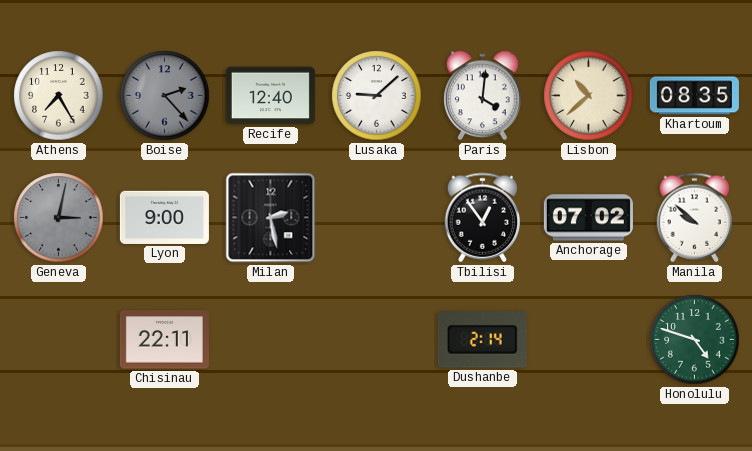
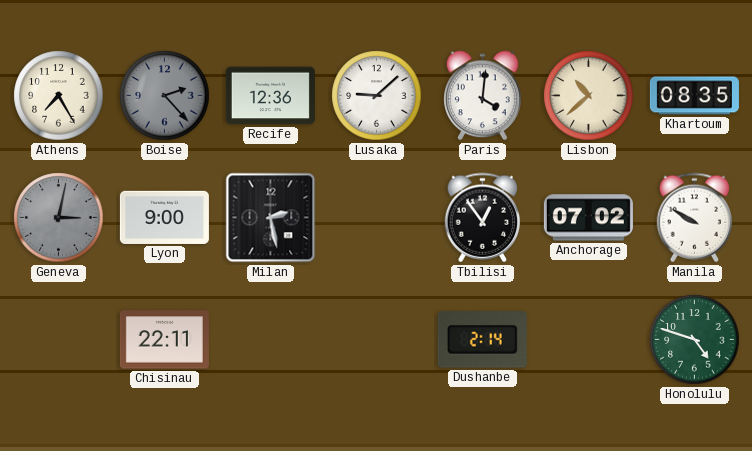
Recife: 12:40 -> 12:36 (270, 96)
Manila: 9:52 -> 9:50 (695, 218)
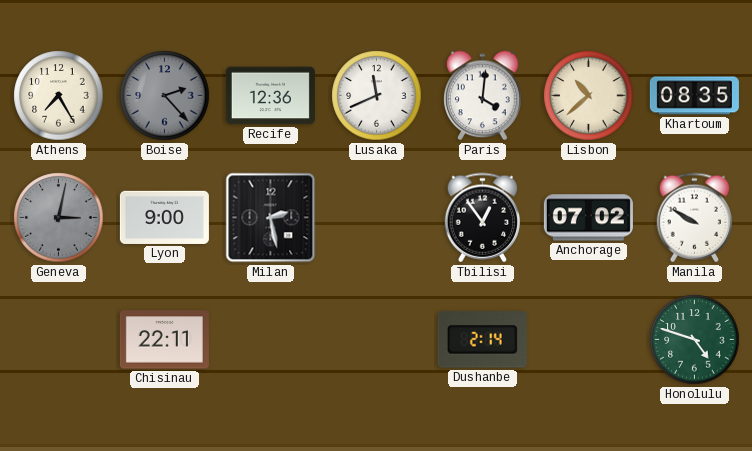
Lusaka: 9:08 -> 11:41 (377, 96)
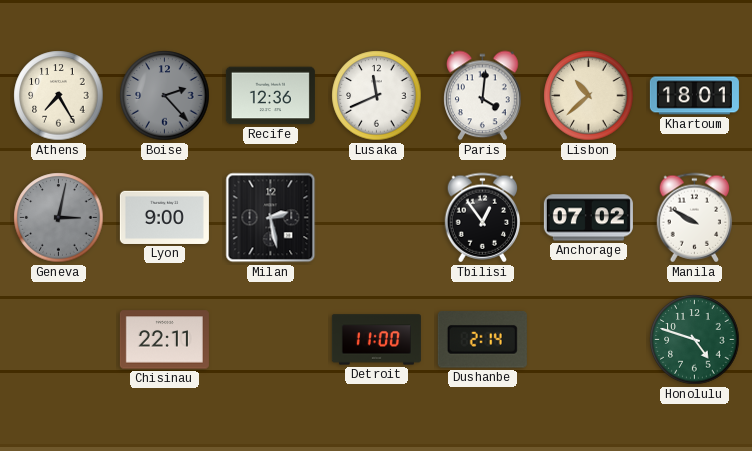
Khartoum: 08:35 -> 18:01 (694, 96)
Detroit: none -> 11:00 (376, 340)
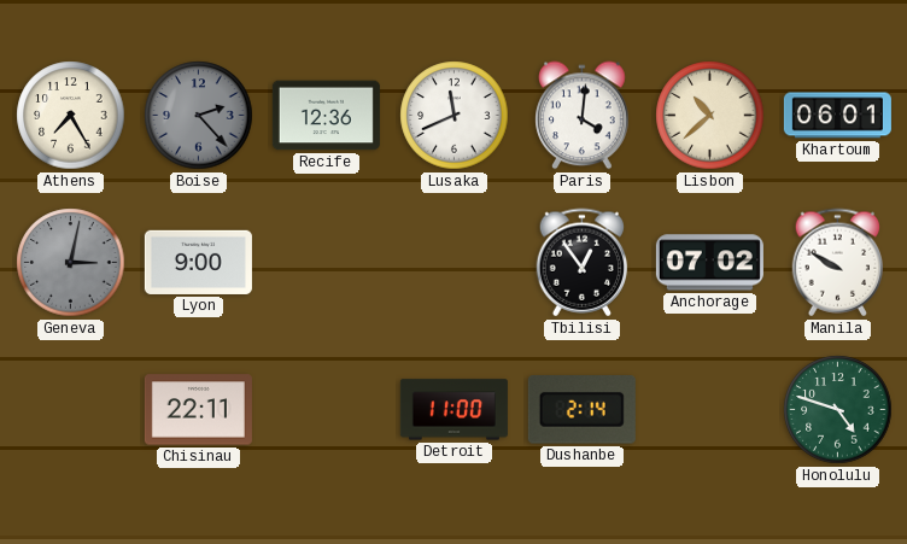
Khartoum: 18:01 -> 06:01 (837, 116)
Milan: 2:28 -> none (271, 218)
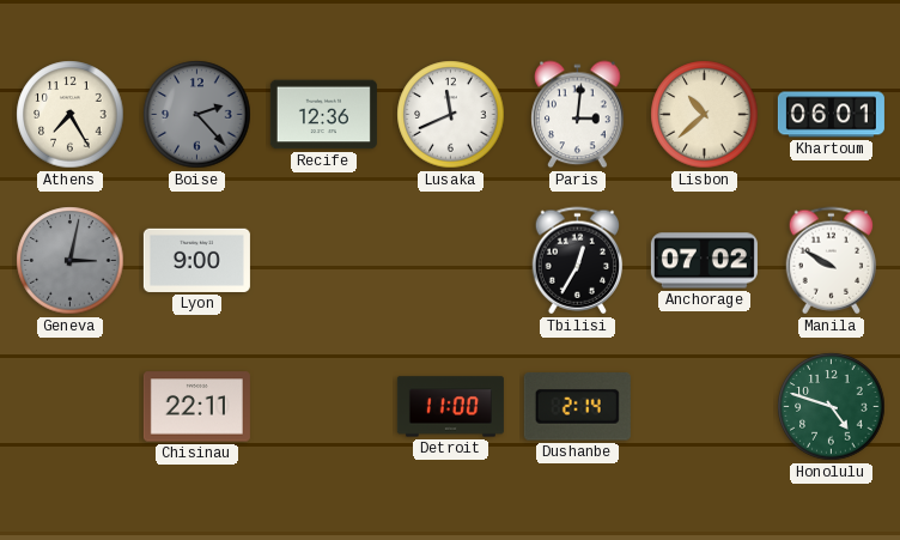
Paris: 4:01 -> 3:01 (578, 115)
Tbilisi: 12:54 -> 12:35 (578, 261)
